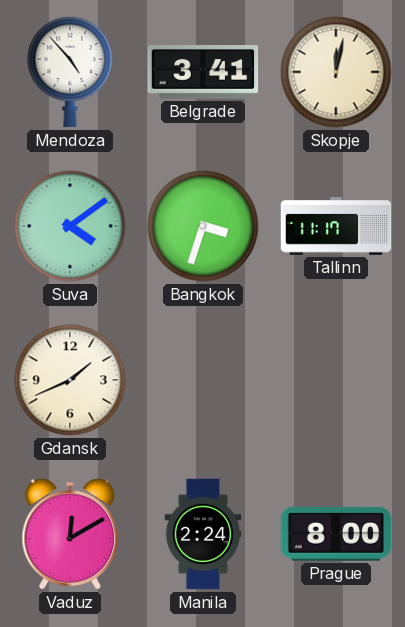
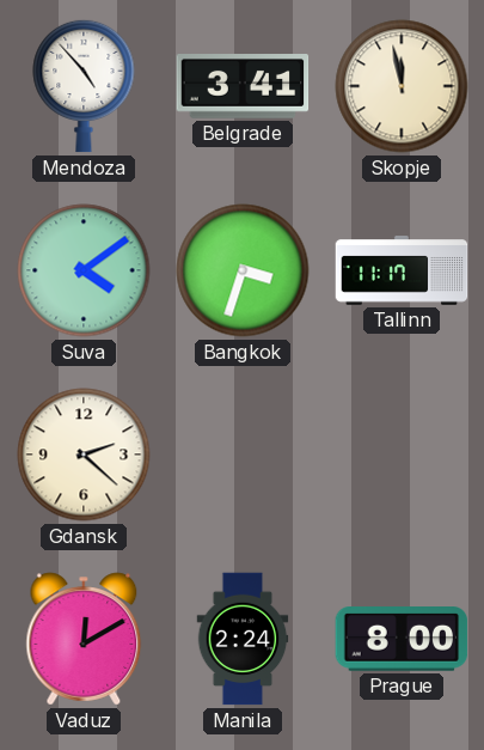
Skopje: 12:02 -> 11:58 (402, 86)
Gdansk: 1:41 -> 2:22 (84, 455)
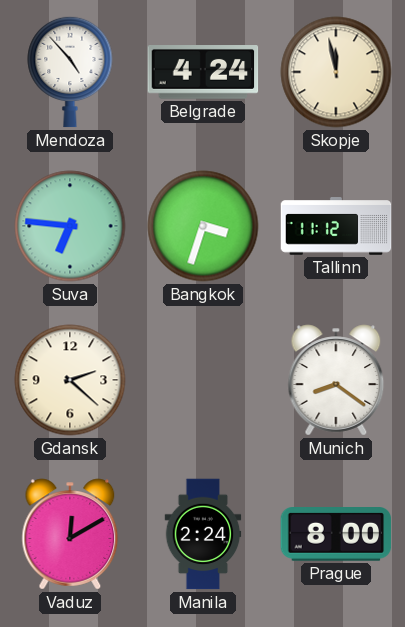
Belgrade: 3:41 -> 4:24 (203, 73)
Suva: 4:09 -> 6:46 (70, 226)
Tallinn: 11:17 -> 11:12 (336, 226)
Munich: none -> 8:21 (336, 380)
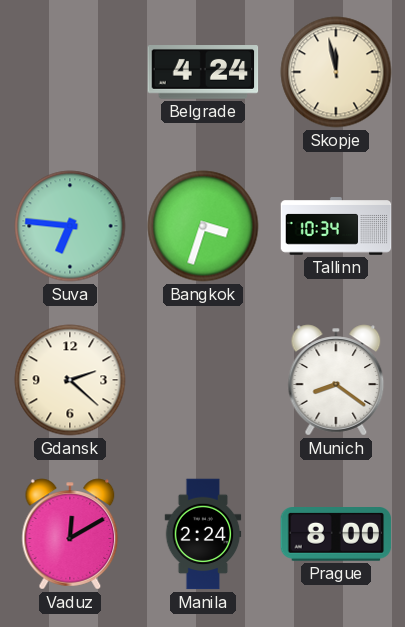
Mendoza: 4:53 -> none (70, 72)
Tallinn: 11:12 -> 10:34 (336, 226)
